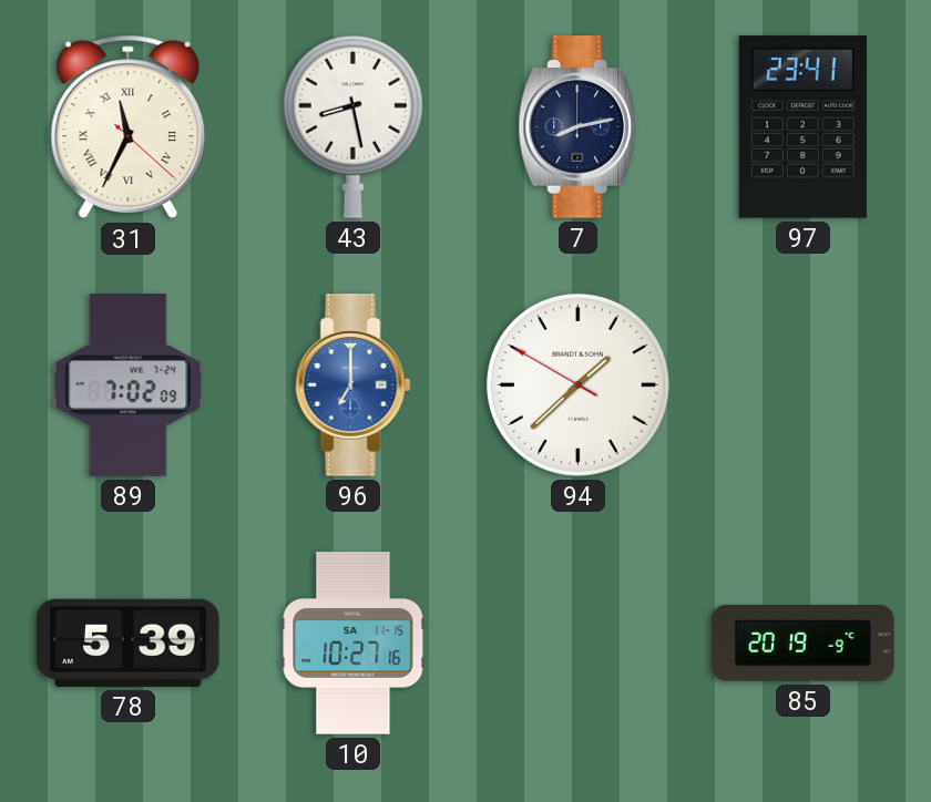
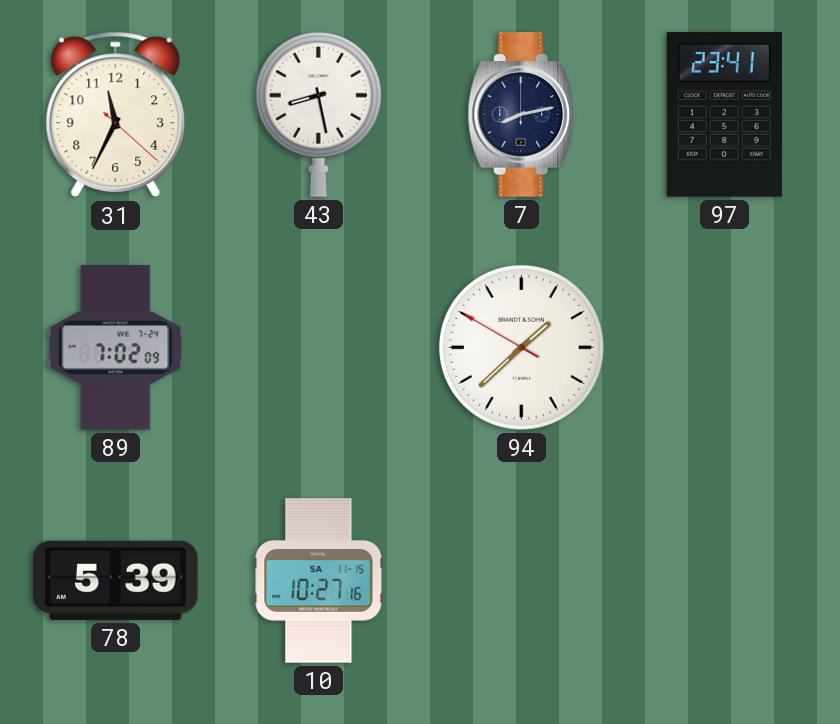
31 numerals: Roman -> Arabic (116, 115)
96: 7:00 -> none (352, 385)
85: 20:19 -> none (804, 644)
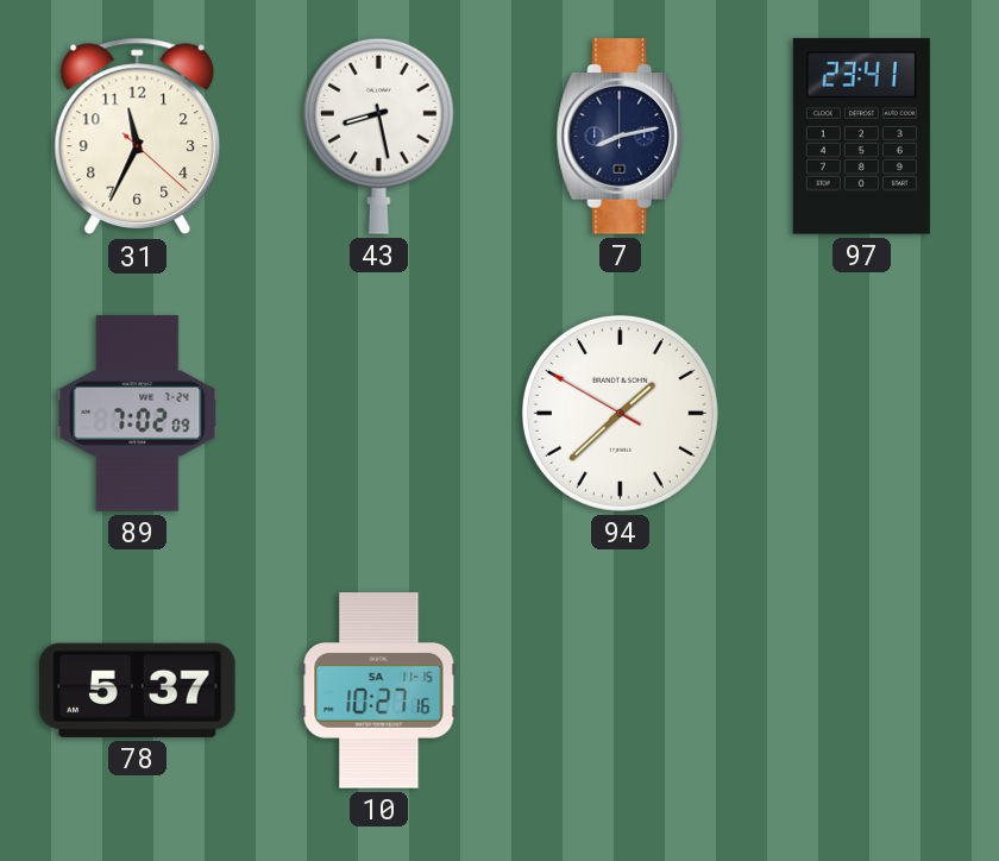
78: 5:39 -> 5:37 (138, 690)
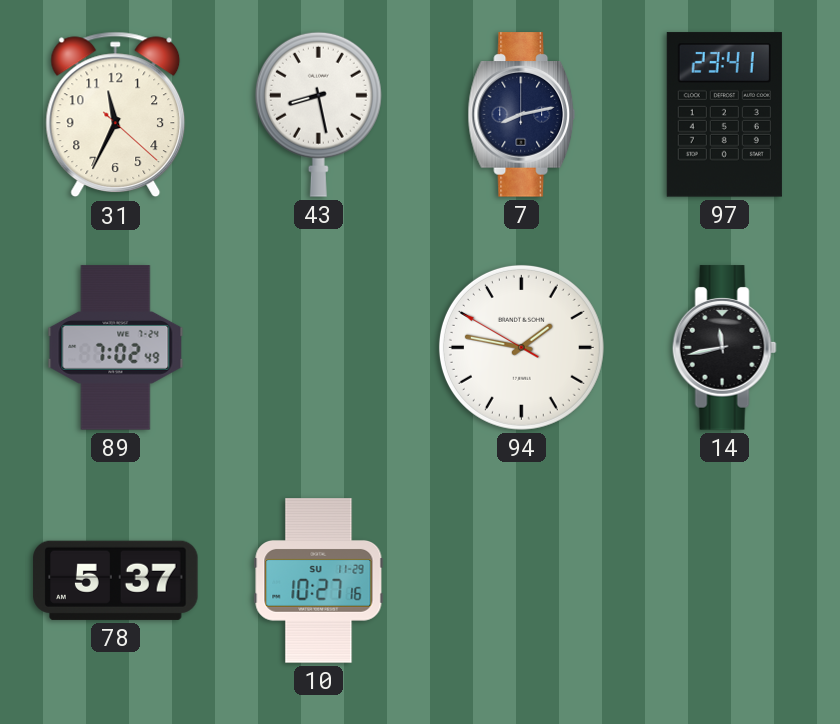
89: 7:02:09 -> 7:02:49 (116, 348)
94: 1:37 -> 1:46 (521, 347)
14: none -> 11:43 (724, 348)
10 date: SA 11-15 -> SU 11-29 (319, 581)
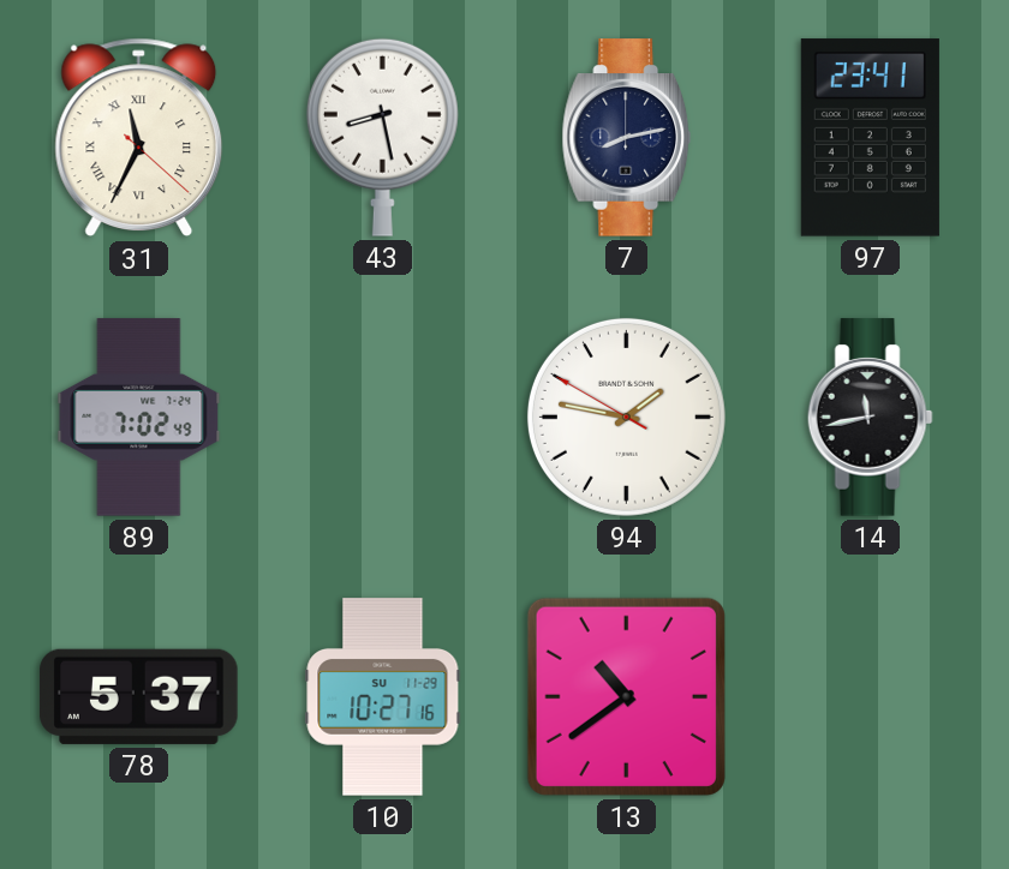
31 numerals: Arabic -> Roman (139, 138)
13: none -> 10:39 (626, 696)
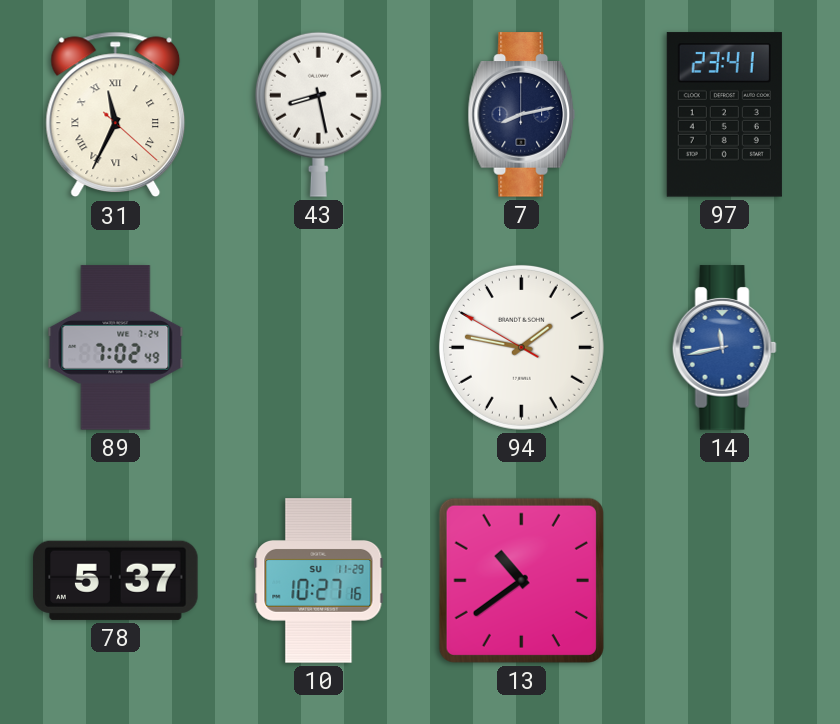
14 dial: black -> blue (724, 348)
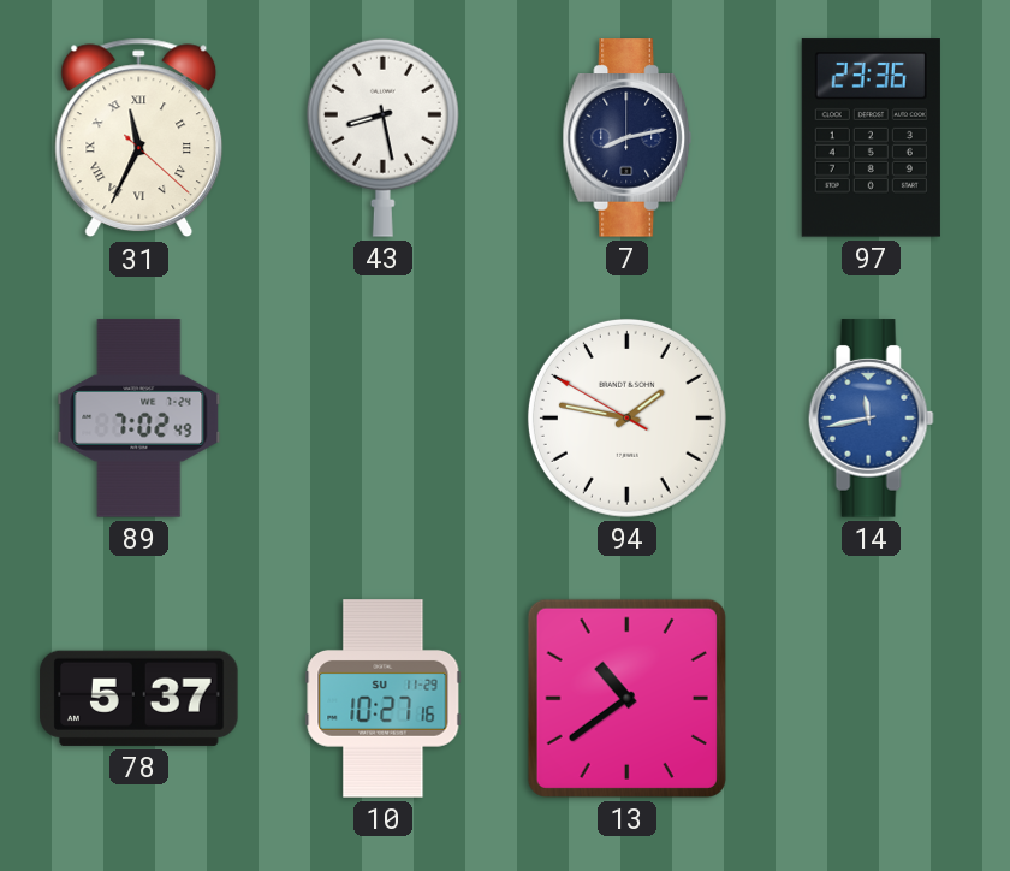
97: 23:41 -> 23:36 (871, 138)
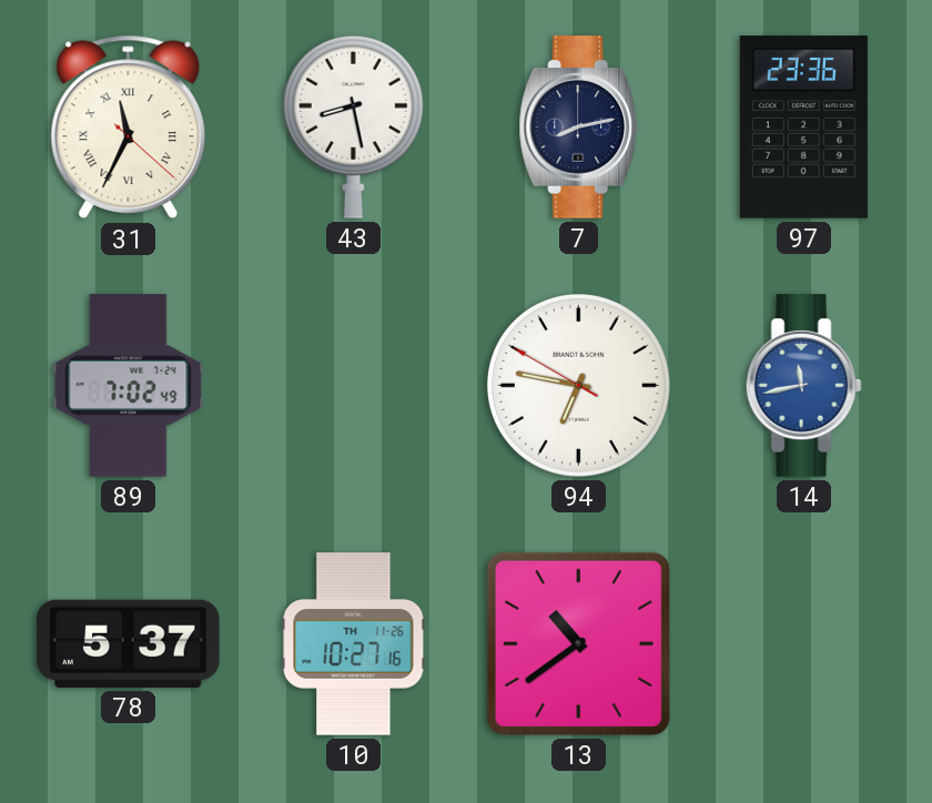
94: 1:46 -> 6:46 (578, 385)
10 date: SU 11-29 -> TH 11-26 (354, 644)
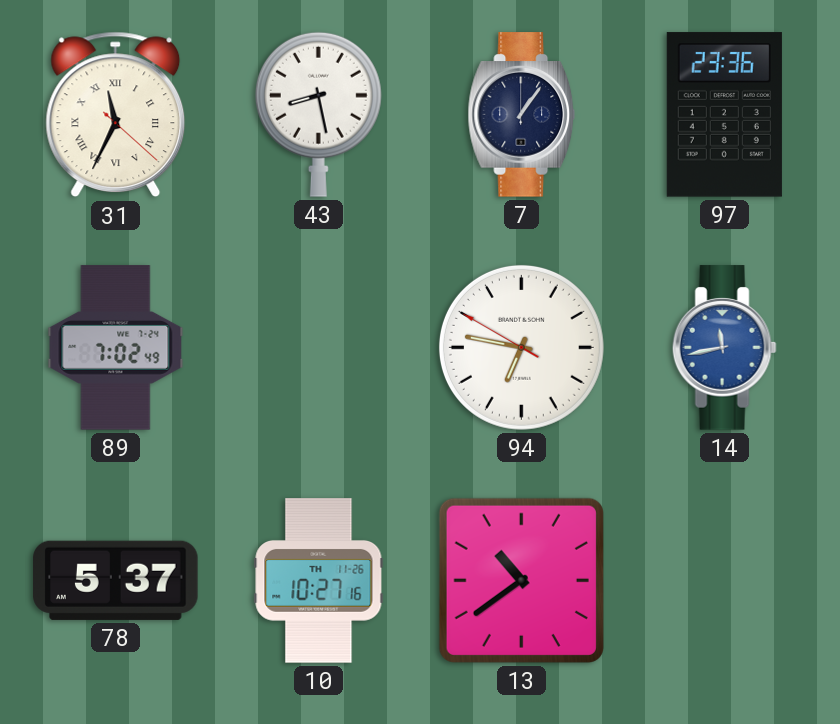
7: 8:13 -> 1:06 (522, 115)
